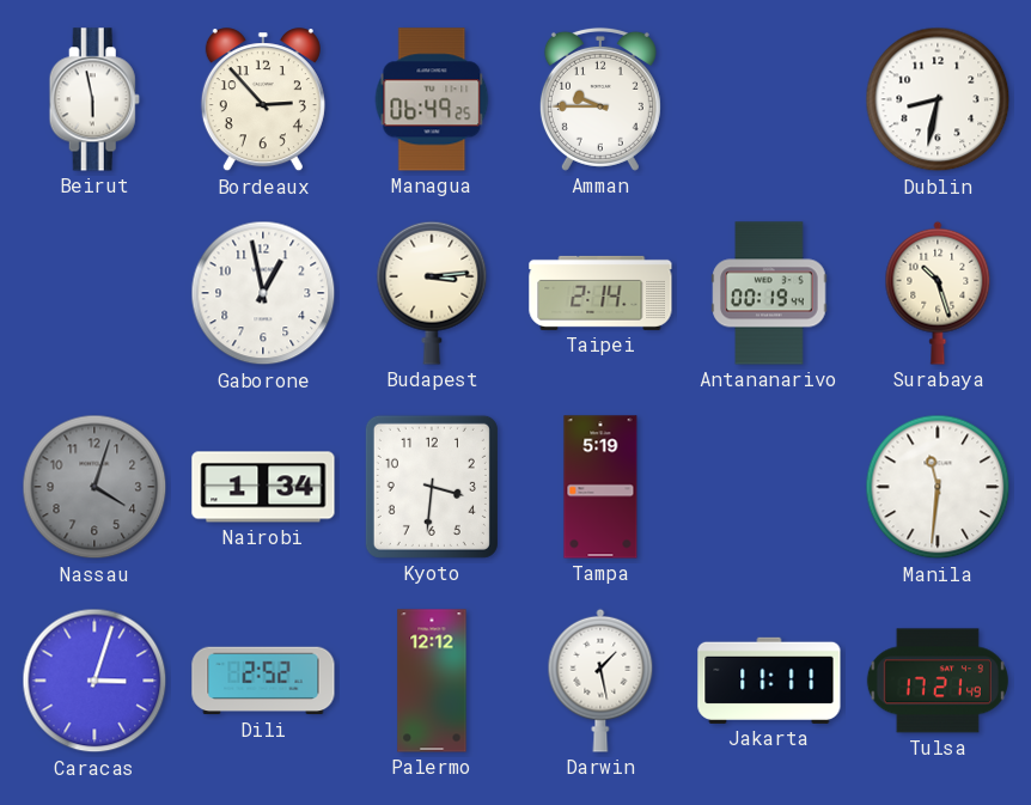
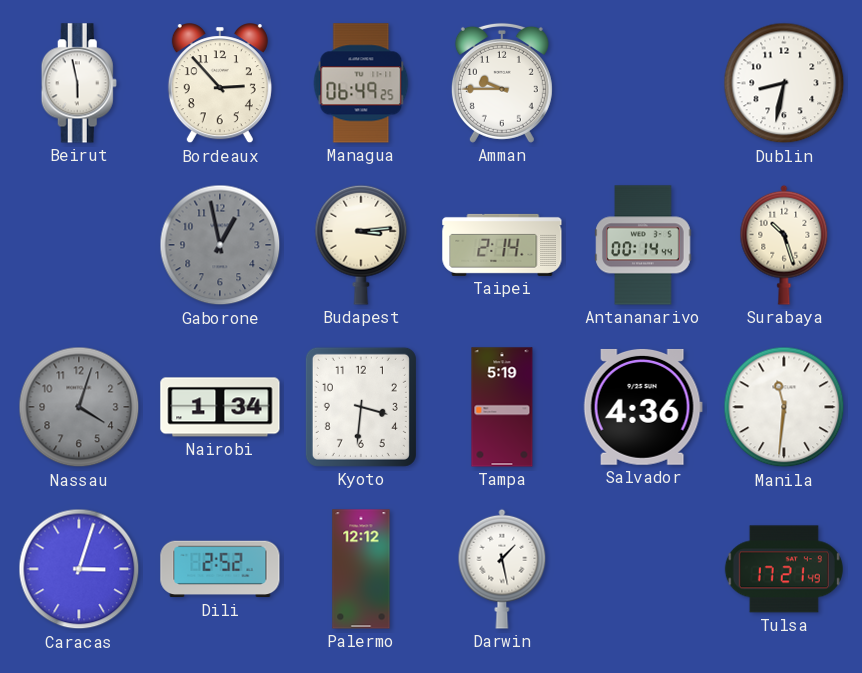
Gaborone dial: white -> grey (220, 245)
Antananarivo: 00:19 -> 00:14 (643, 245)
Salvador: none -> 4:36 (643, 407)
Jakarta: 11:11 -> none (769, 681)
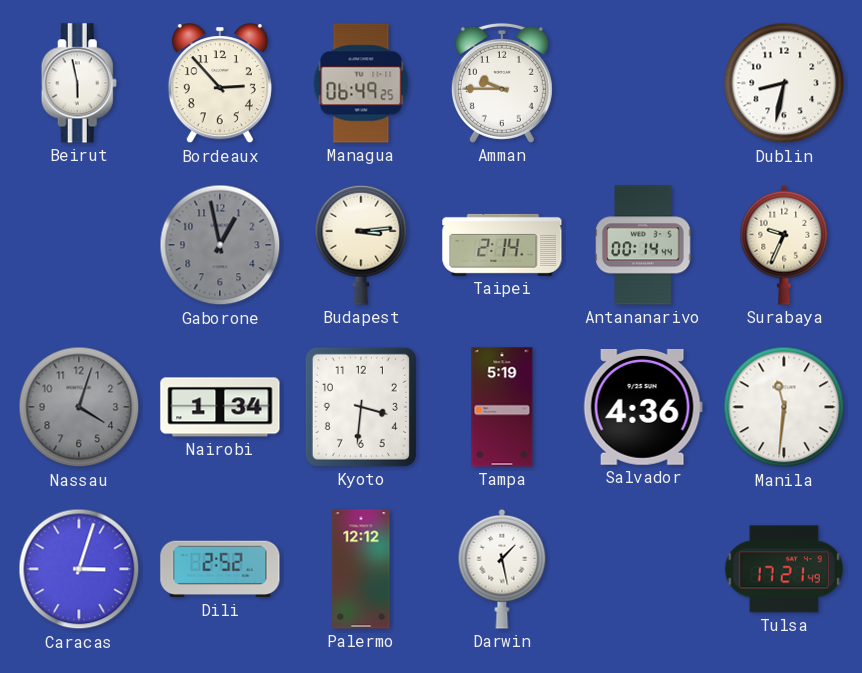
Surabaya: 10:27 -> 9:34 (784, 245)
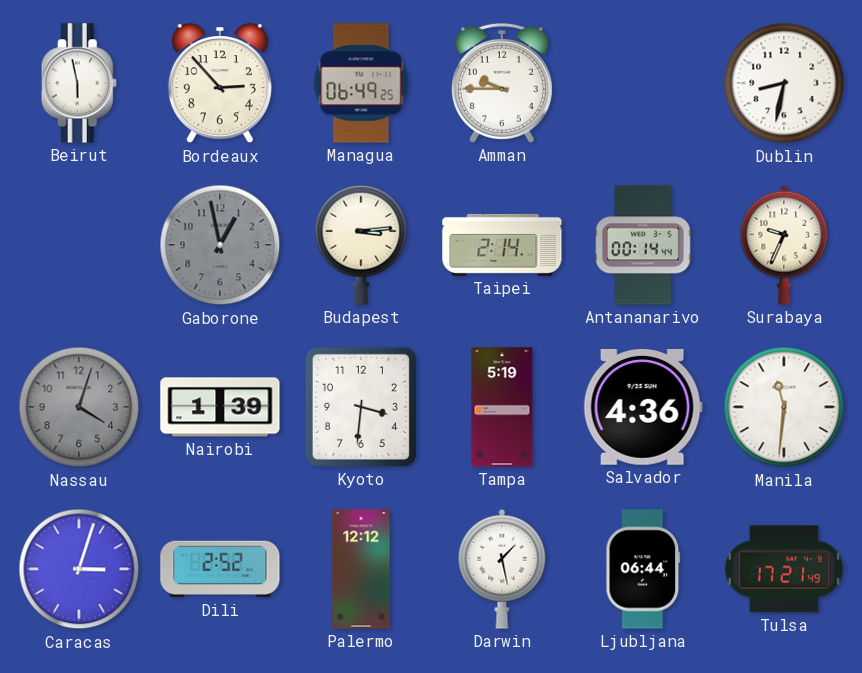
Nairobi: 1:34 -> 1:39 (220, 407)
Ljubljana: none -> 06:44 (643, 569)
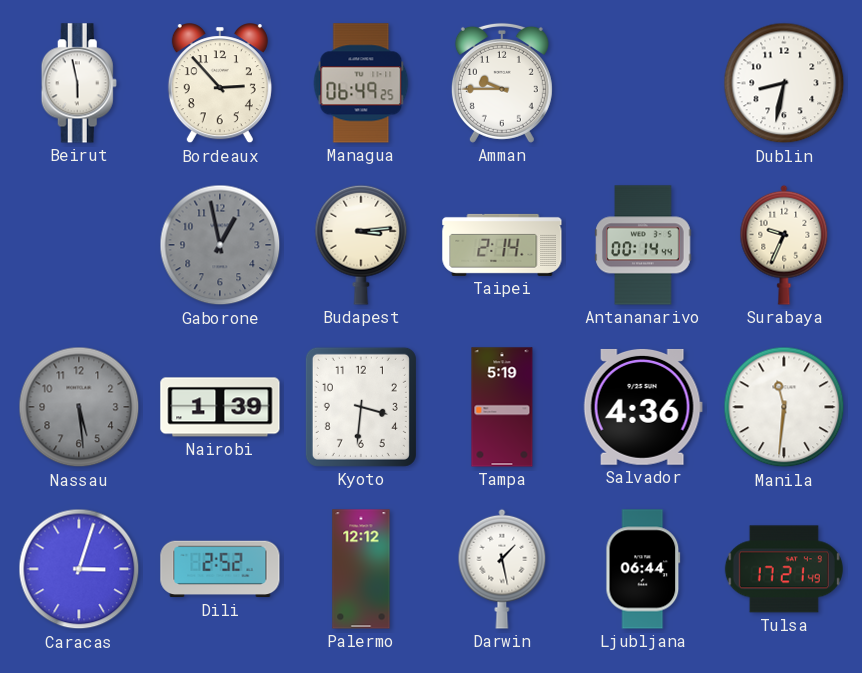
Nassau: 4:03 -> 5:29 (79, 407)
